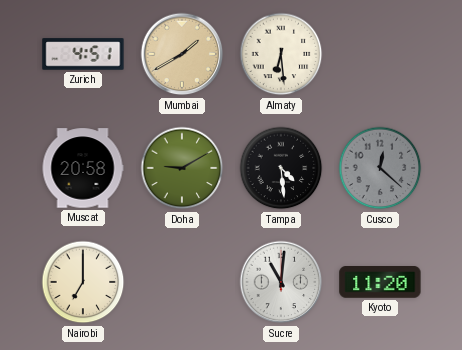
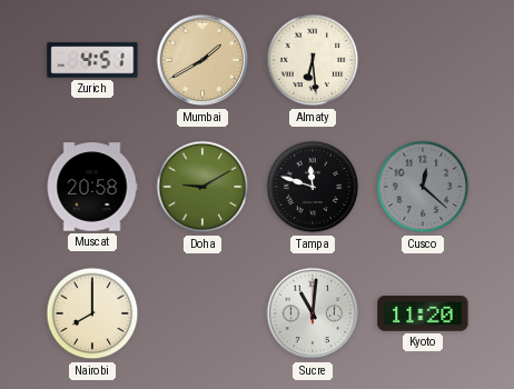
Tampa: 4:29 -> 11:48 (313, 187)
Nairobi: 7:00 -> 8:00 (92, 313)
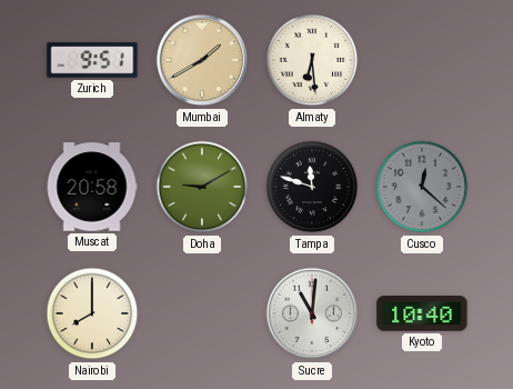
Zurich: 4:51 -> 9:51 (92, 60)
Kyoto: 11:20 -> 10:40 (422, 315)
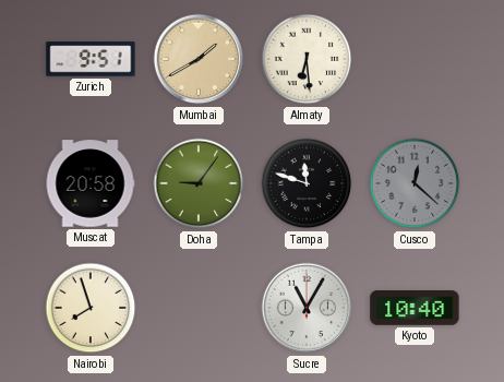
Doha: 9:10 -> 9:06 (199, 183)
Nairobi: 8:00 -> 7:57 (91, 308)
Sucre: 11:01 -> 11:05 (307, 308)
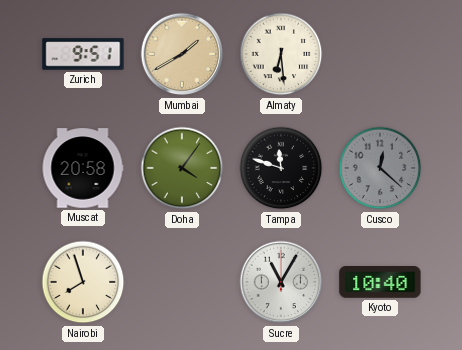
Doha: 9:06 -> 4:06 (182, 168)
